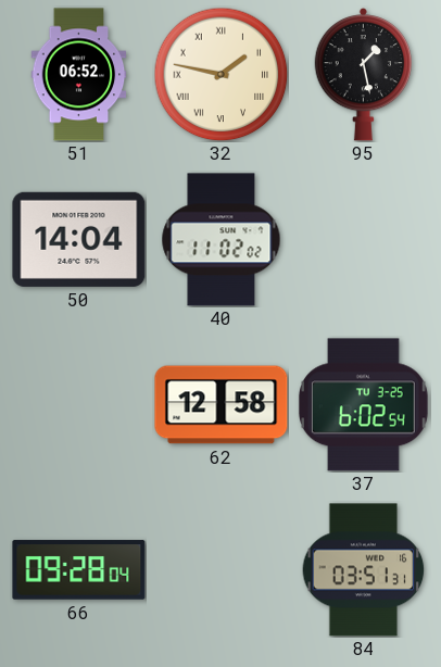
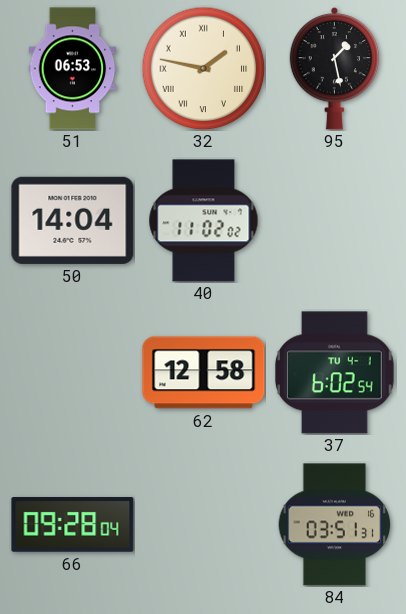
51: 06:52 -> 06:53 (73, 69)
37 date: TU 3-25 -> TU 4-1 (334, 373)
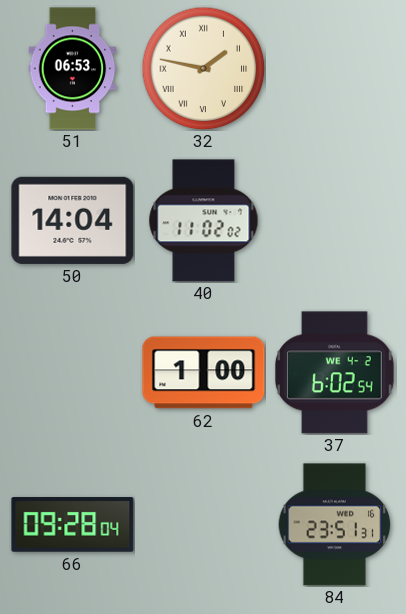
95: 1:28 -> none (334, 68)
62: 12:58 -> 1:00 (204, 373)
37 date: TU 4-1 -> WE 4-2 (334, 373)
84: 03:51 -> 23:51 (335, 525)
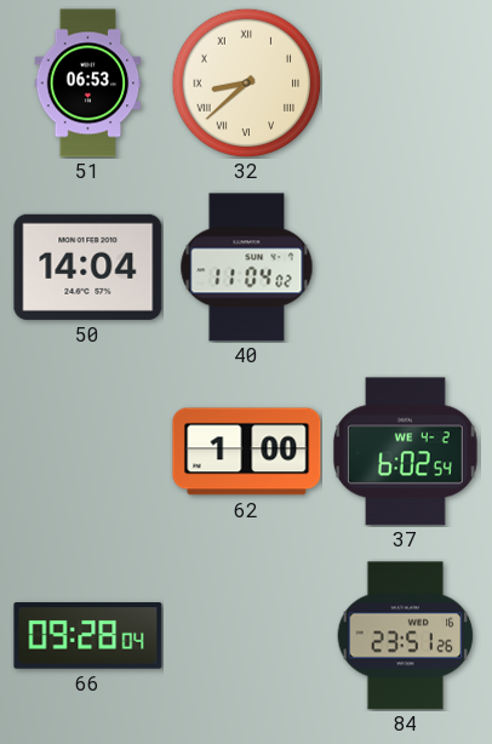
32: 1:47 -> 8:38 (246, 82)
40: 11:02 -> 11:04 (247, 268)
84: 23:51:31 -> 23:51:26 (406, 636)
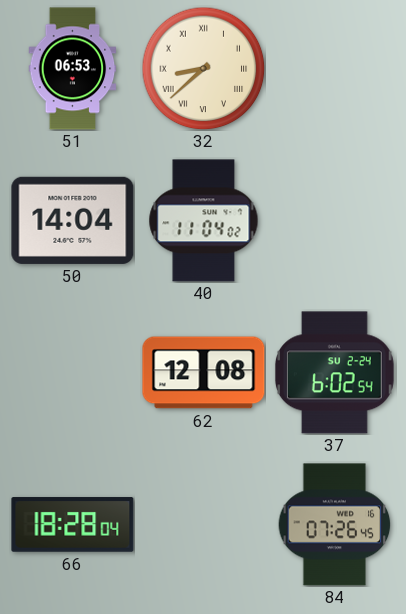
62: 1:00 -> 12:08 (204, 373)
37 date: WE 4-2 -> SU 2-24 (334, 373)
66: 09:28 -> 18:28 (73, 525)
84: 23:51 -> 07:26 (335, 525)
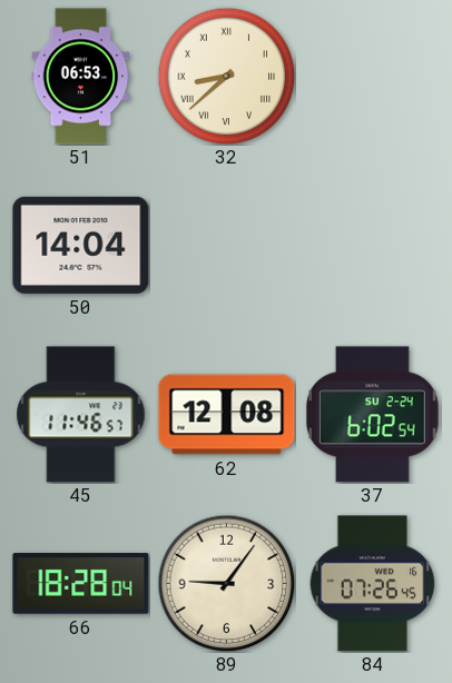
40: 11:04 -> none (204, 221)
45: none -> 11:46 (81, 415)
89: none -> 9:06 (226, 583)
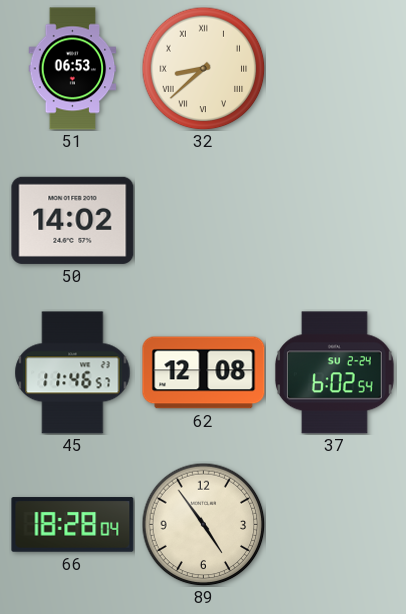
50: 14:04 -> 14:02 (73, 220)
89: 9:06 -> 4:54 (203, 524)
84: 07:26 -> none (373, 584)
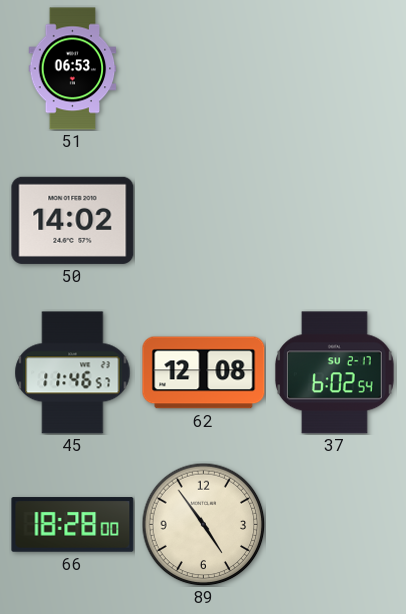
32: 8:38 -> none (203, 68)
37 date: SU 2-24 -> SU 2-17 (334, 373)
66: 18:28:04 -> 18:28:00 (73, 525)
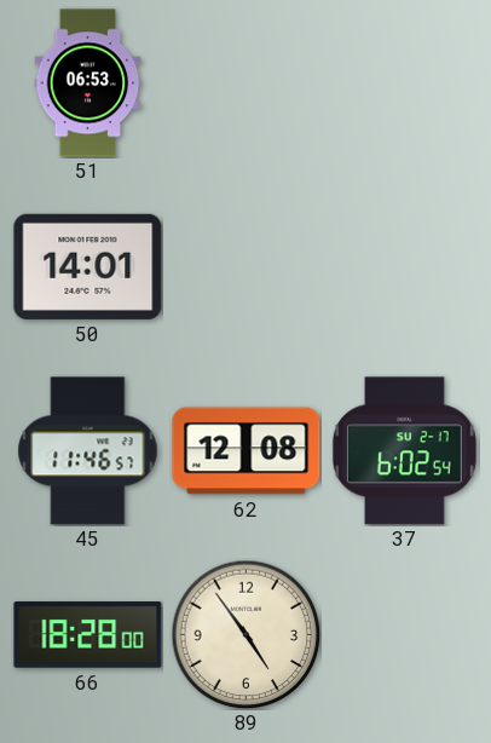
50: 14:02 -> 14:01 (88, 266)
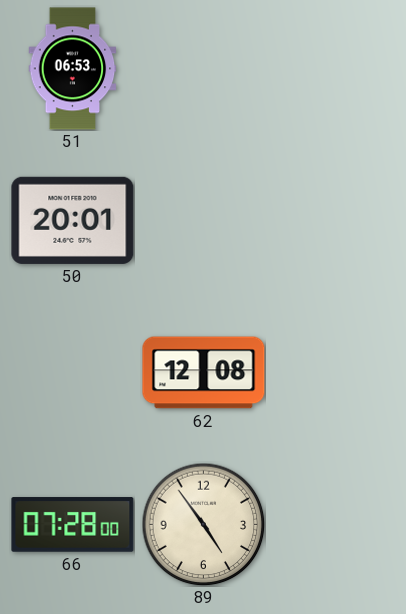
50: 14:01 -> 20:01 (73, 220)
45: 11:46 -> none (88, 451)
37: 6:02 -> none (404, 451)
66: 18:28 -> 07:28 (73, 525)
